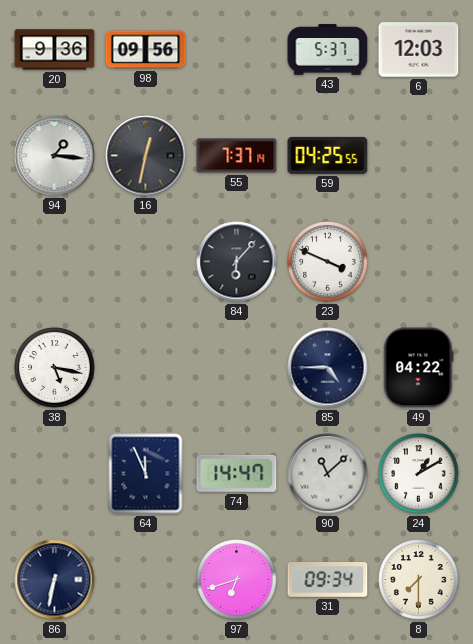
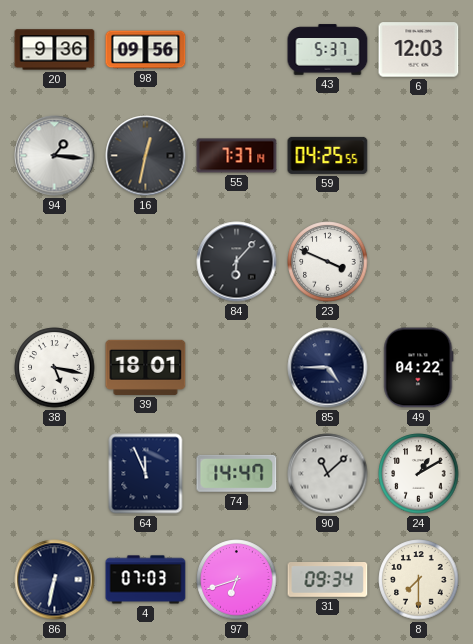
39: none -> 18:01 (146, 367)
4: none -> 07:03 (146, 580)
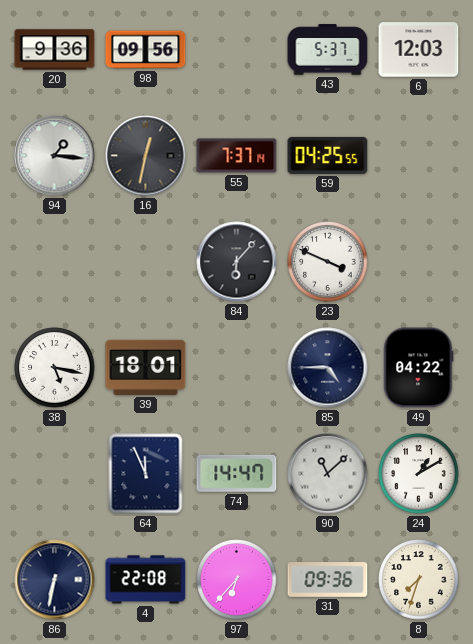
4: 07:03 -> 22:08 (146, 580)
97: 6:42 -> 6:37 (237, 580)
31: 09:34 -> 09:36 (328, 580)
8: 7:30 -> 7:33 (419, 580)
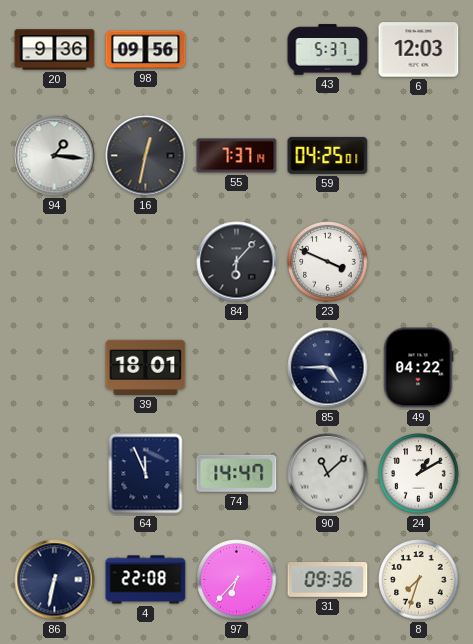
59: 04:25:55 -> 04:25:01 (328, 155)
38: 5:17 -> none (55, 368)
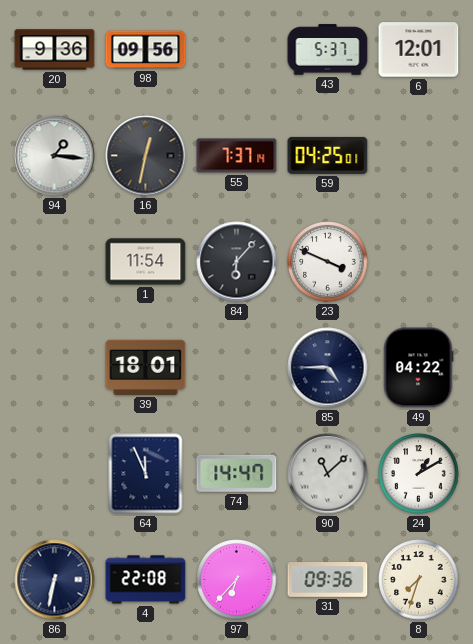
6: 12:03 -> 12:01 (419, 50)
1: none -> 11:54 (146, 262)
